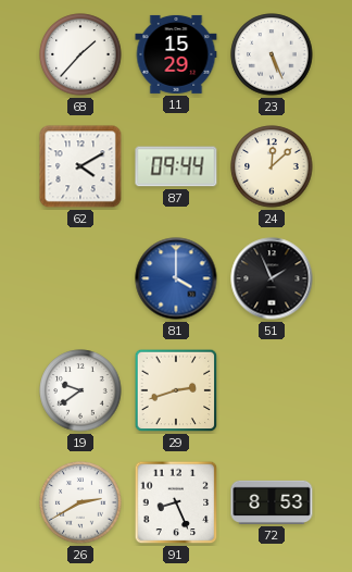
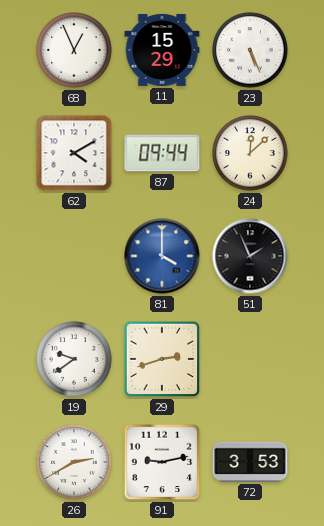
68: 1:37 -> 12:56 (74, 50)
91: 8:26 -> 9:13 (162, 462)
72: 8:53 -> 3:53 (250, 462)
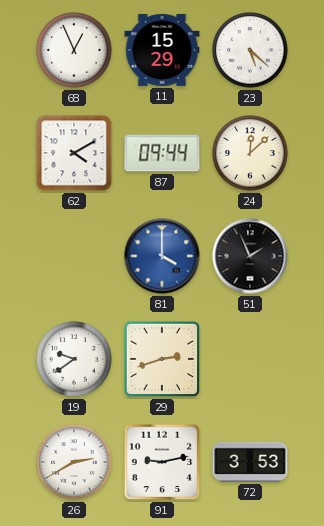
23: 5:26 -> 5:22 (250, 50)
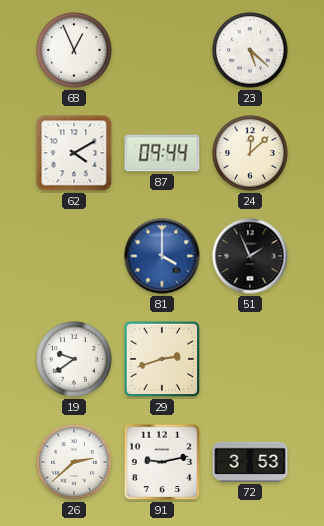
11: 15:29 -> none (162, 50)
26: 2:40 -> 2:38 (74, 462)
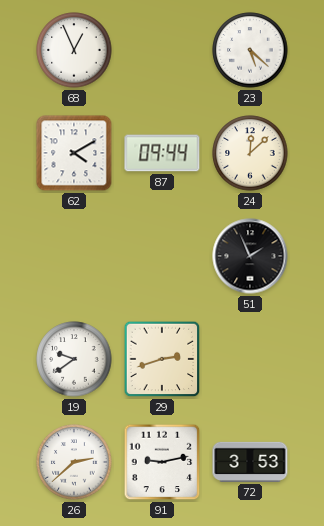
81: 4:00 -> none (162, 256)
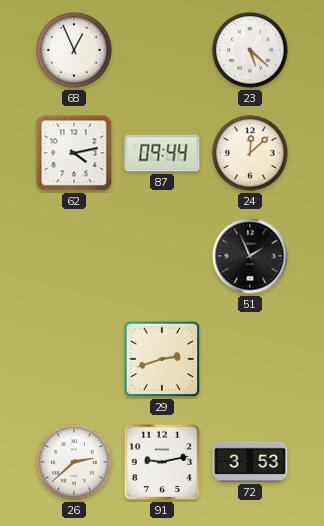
62: 4:10 -> 4:13 (74, 153)
19: 9:39 -> none (74, 359)
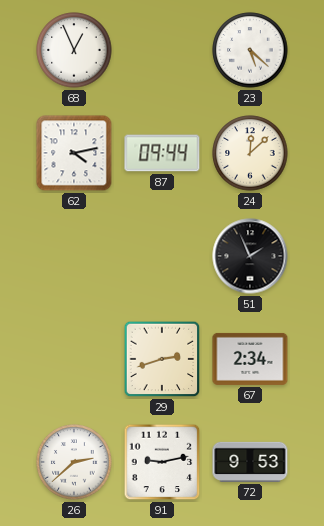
67: none -> 2:34 (250, 359)
72: 3:53 -> 9:53 (250, 462)
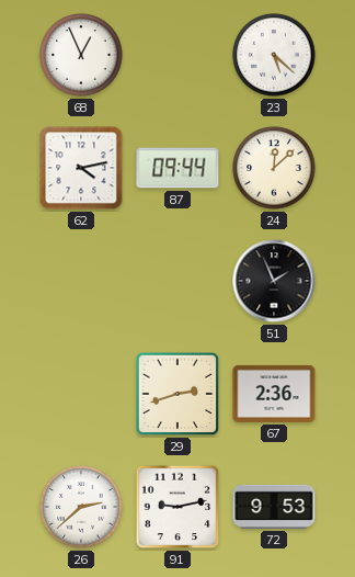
67: 2:34 -> 2:36 (274, 394)
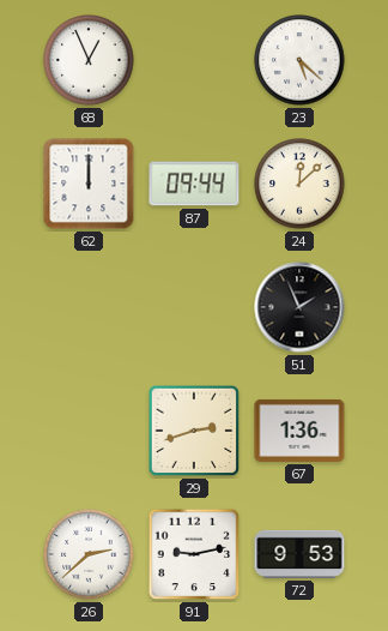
62: 4:13 -> 12:00 (89, 184)
67: 2:36 -> 1:36 (299, 431)
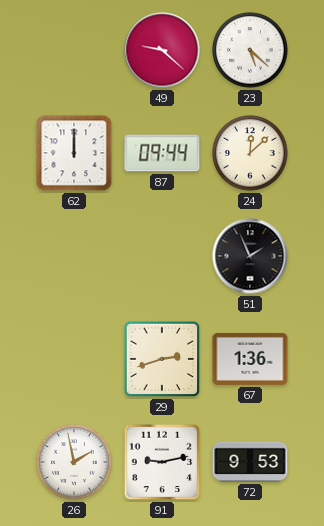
68: 12:56 -> none (89, 60)
49: none -> 9:22 (162, 50)
26: 2:38 -> 1:58 (74, 462)
